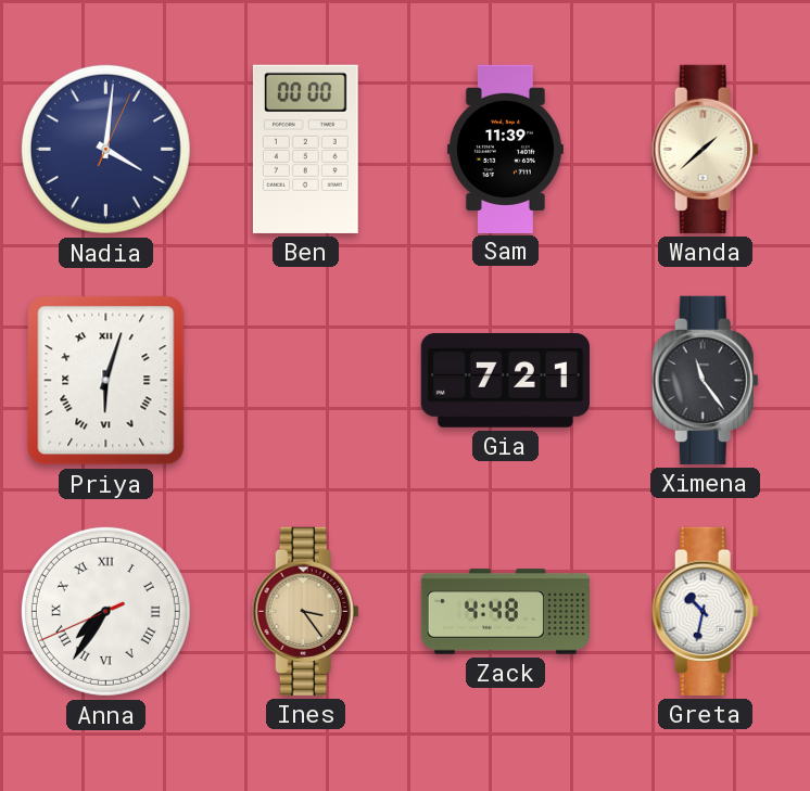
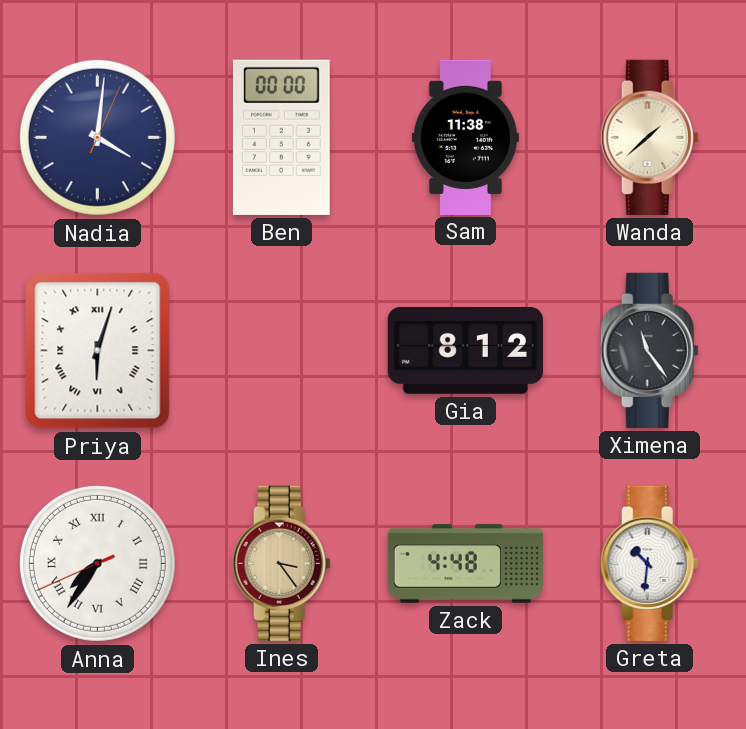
Sam: 11:39 -> 11:38 (465, 137)
Gia: 7:21 -> 8:12 (465, 351)
Greta: 10:32 -> 10:31 (649, 563)
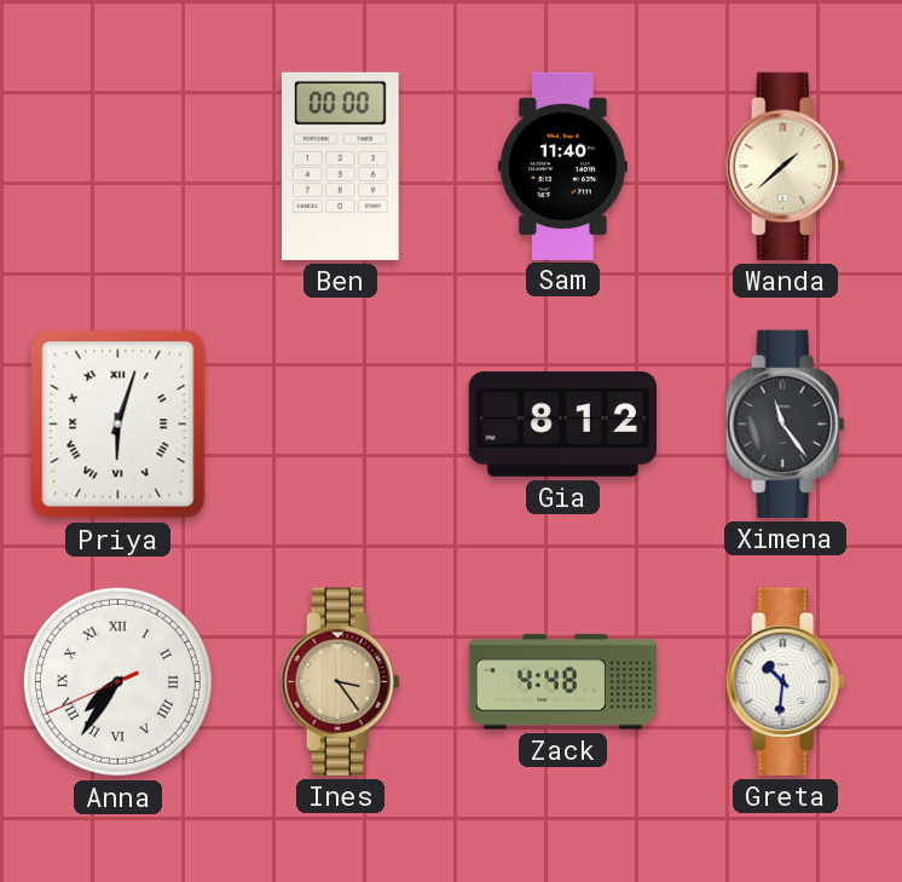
Nadia: 4:01 -> none (97, 137)
Sam: 11:38 -> 11:40 (562, 166)
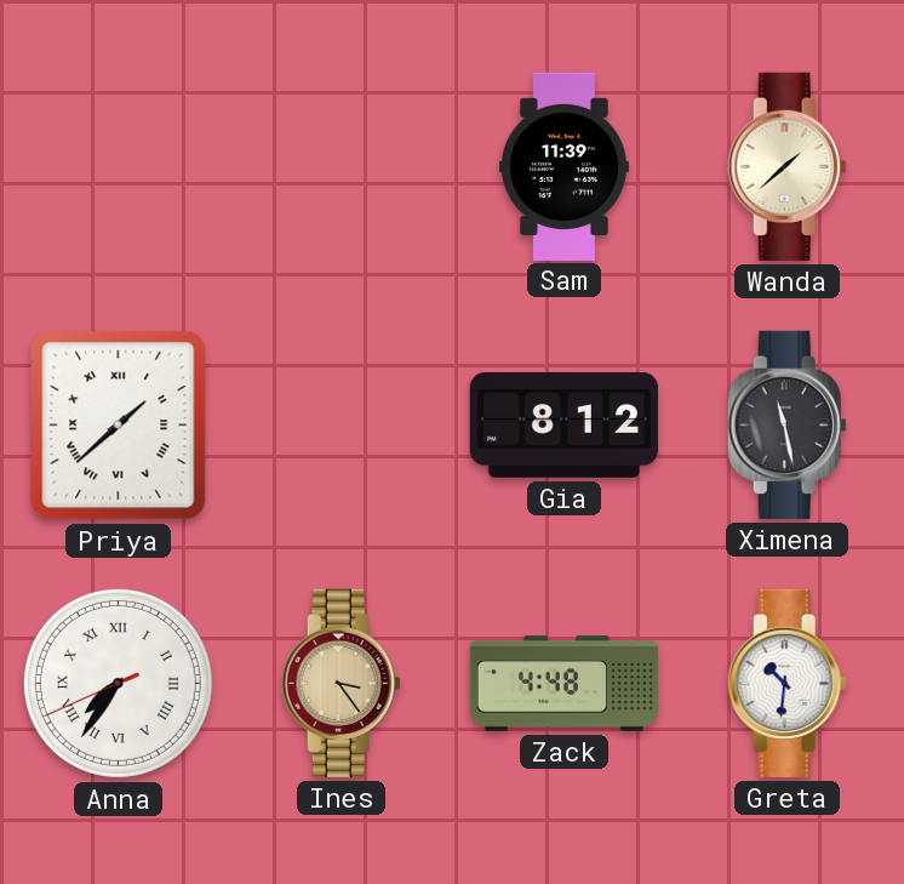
Ben: 00:00 -> none (340, 166)
Sam: 11:40 -> 11:39 (563, 166)
Priya: 6:03 -> 1:38 (119, 426)
Ximena: 11:24 -> 11:28 (786, 424)
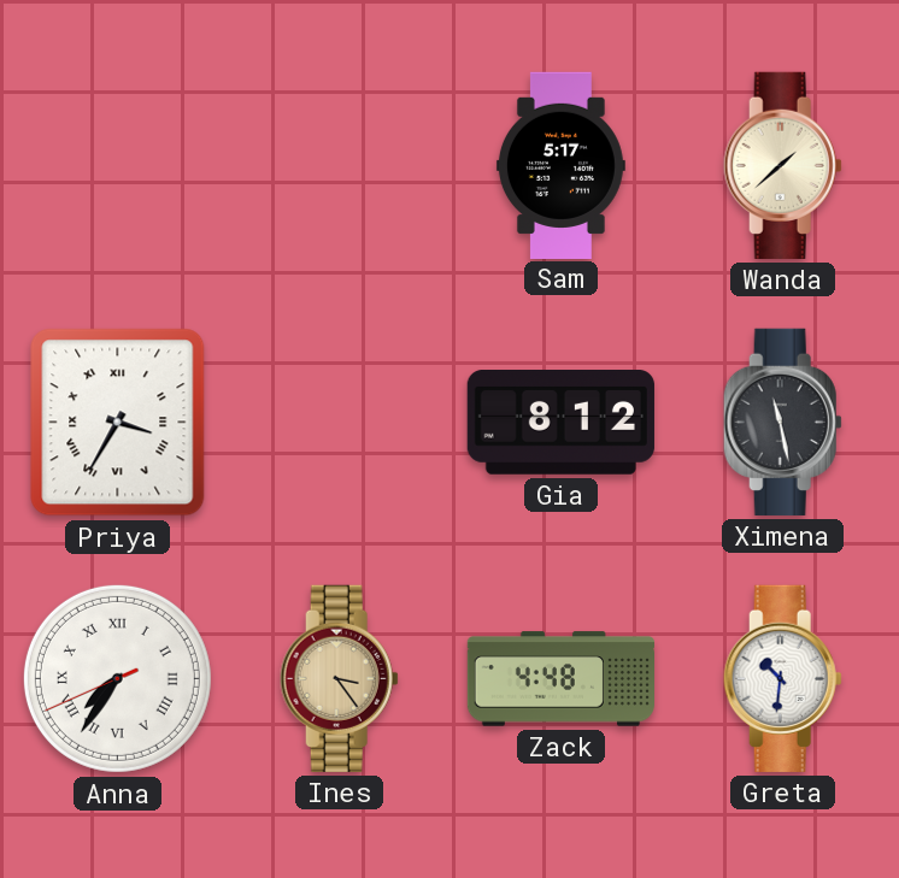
Sam: 11:39 -> 5:17 (560, 165)
Priya: 1:38 -> 3:35 (118, 423)
